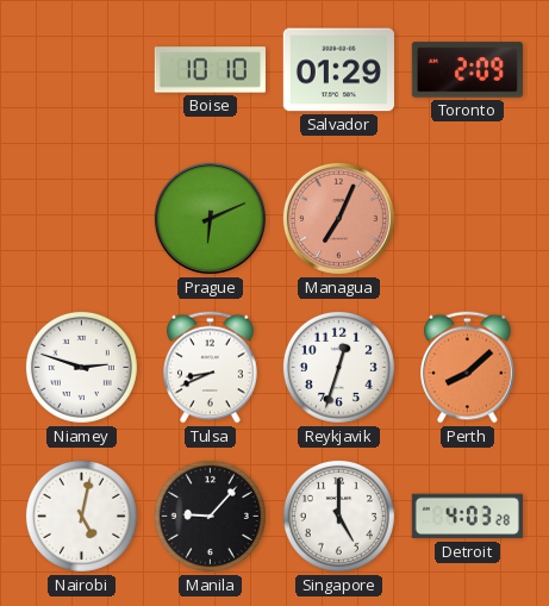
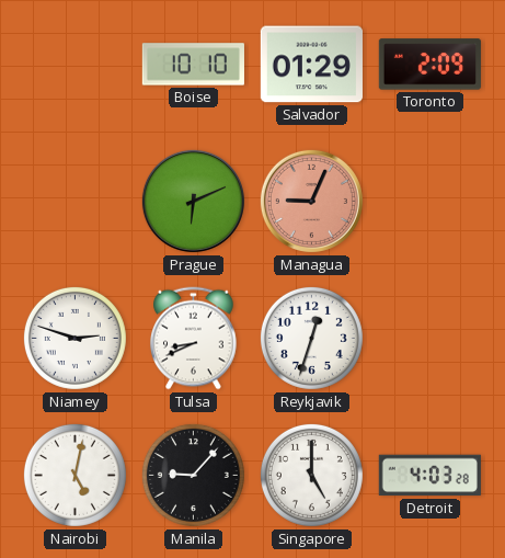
Managua: 7:04 -> 9:04 (311, 201)
Perth: 8:08 -> none (468, 368)
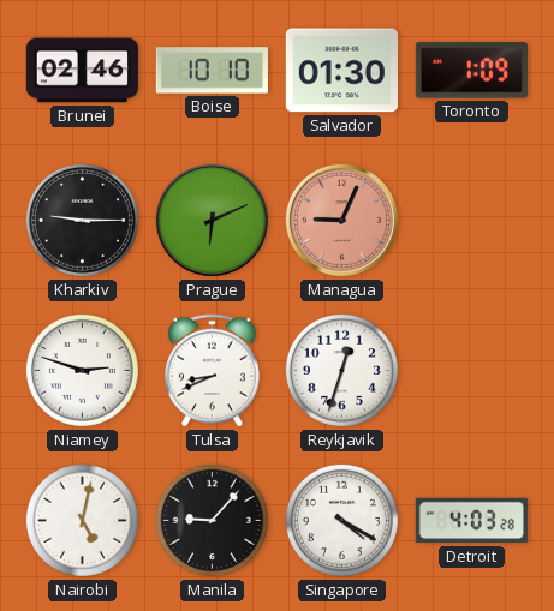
Brunei: none -> 02:46 (82, 71)
Salvador: 01:29 -> 01:30 (341, 71)
Toronto: 2:09 -> 1:09 (471, 71)
Kharkiv: none -> 9:15 (82, 220)
Singapore: 5:00 -> 4:20 (341, 520)
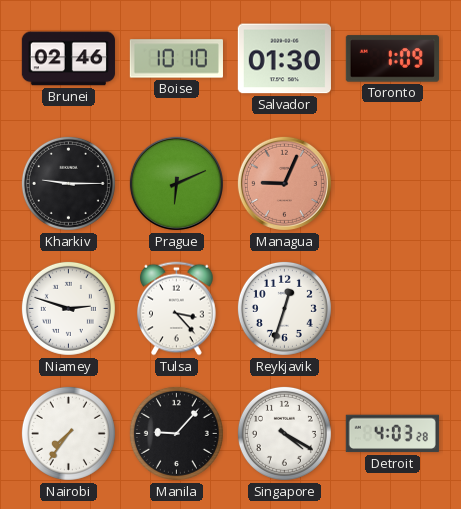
Tulsa: 8:41 -> 3:23 (177, 309)
Nairobi: 5:02 -> 7:36 (68, 433)
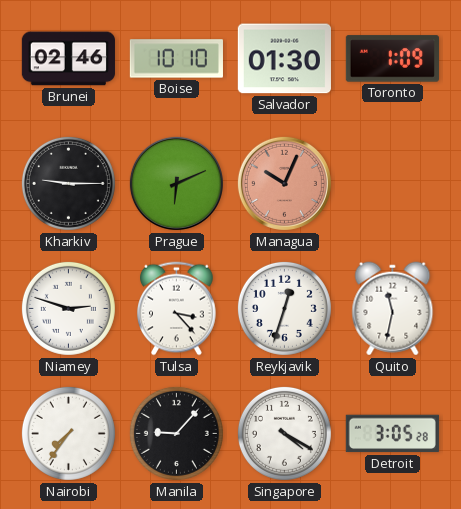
Managua: 9:04 -> 10:04 (284, 183)
Quito: none -> 11:32 (393, 309)
Detroit: 4:03 -> 3:05 (392, 434)
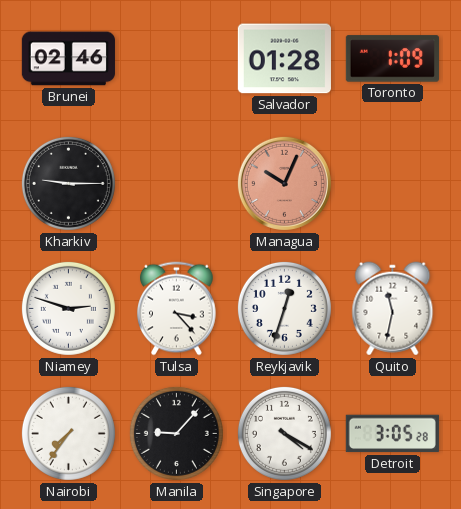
Boise: 10:10 -> none (176, 59)
Salvador: 01:30 -> 01:28 (284, 59)
Prague: 6:11 -> none (176, 183)
